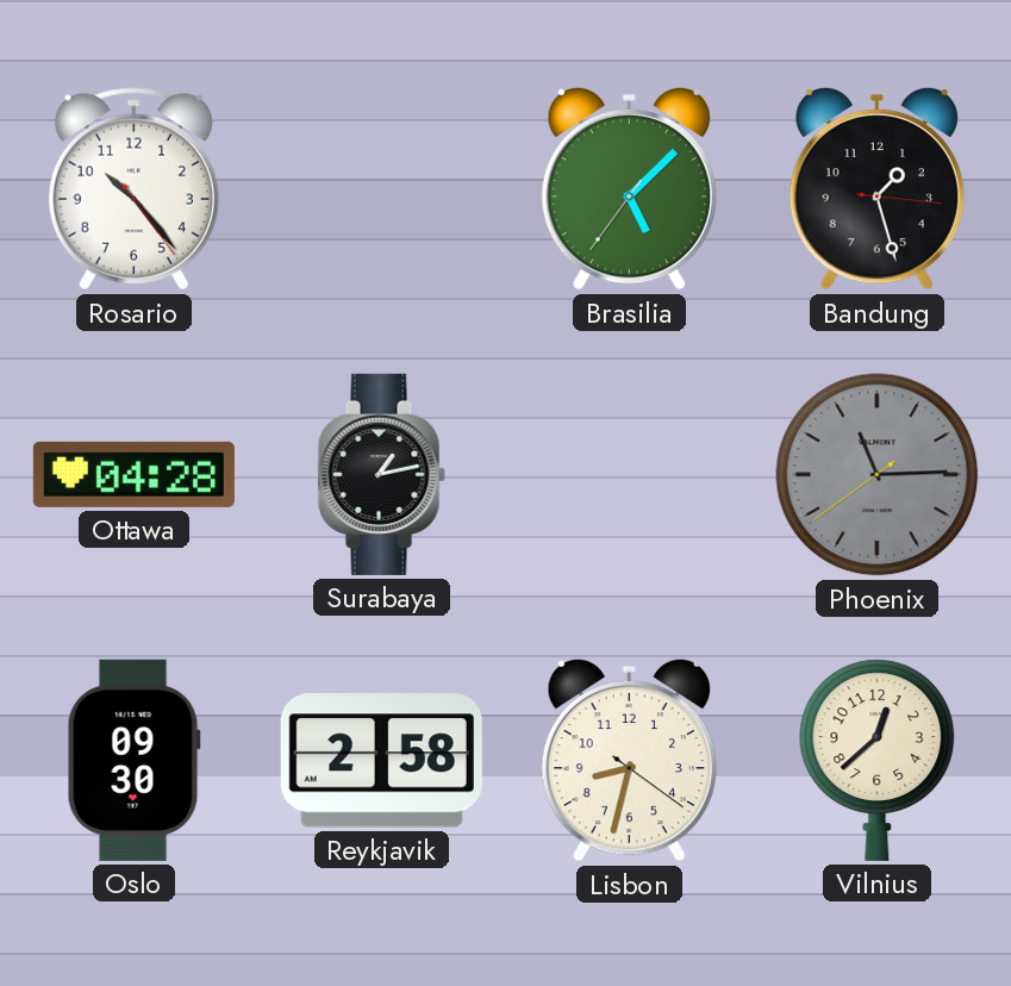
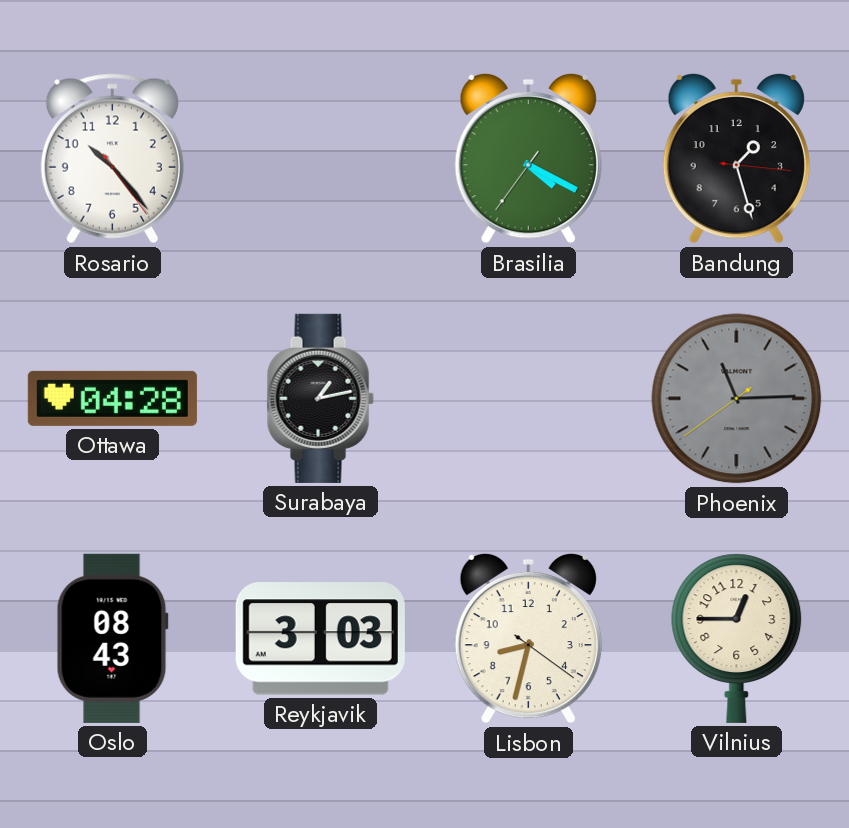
Brasilia: 5:07 -> 4:19 (528, 158)
Oslo: 09:30 -> 08:43 (112, 638)
Reykjavik: 2:58 -> 3:03 (320, 639)
Vilnius: 12:38 -> 12:45 (737, 638)
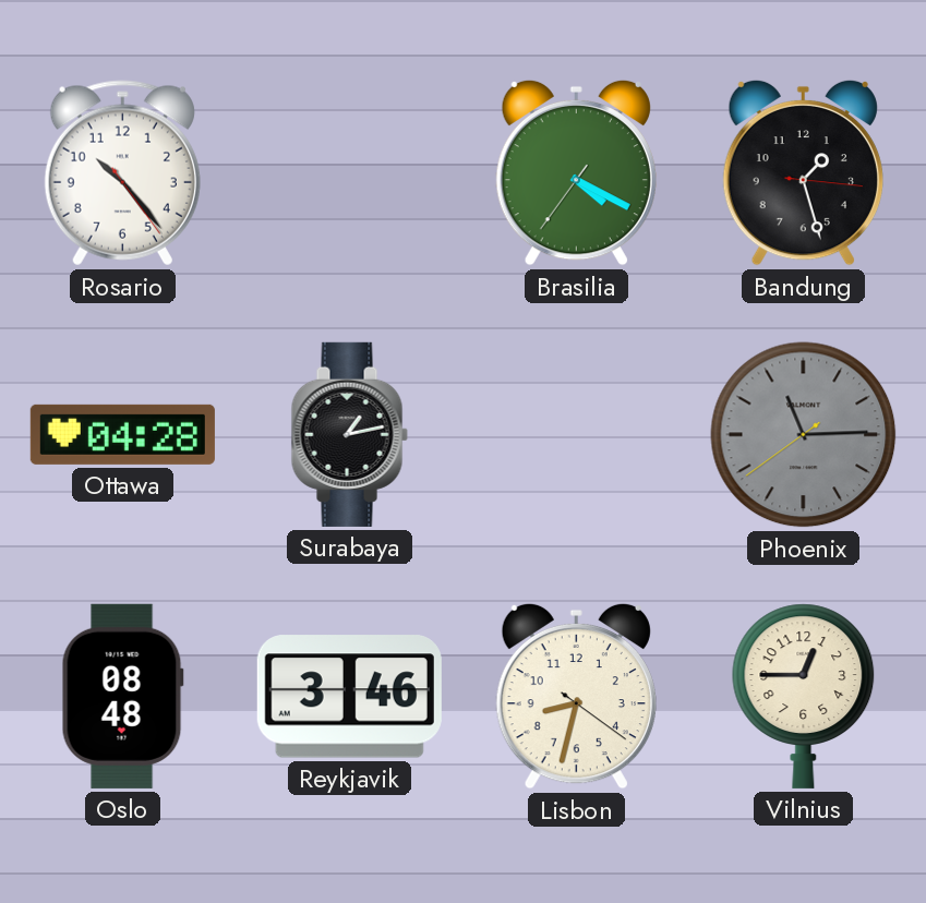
Oslo: 08:43 -> 08:48 (122, 696)
Reykjavik: 3:03 -> 3:46 (349, 697)
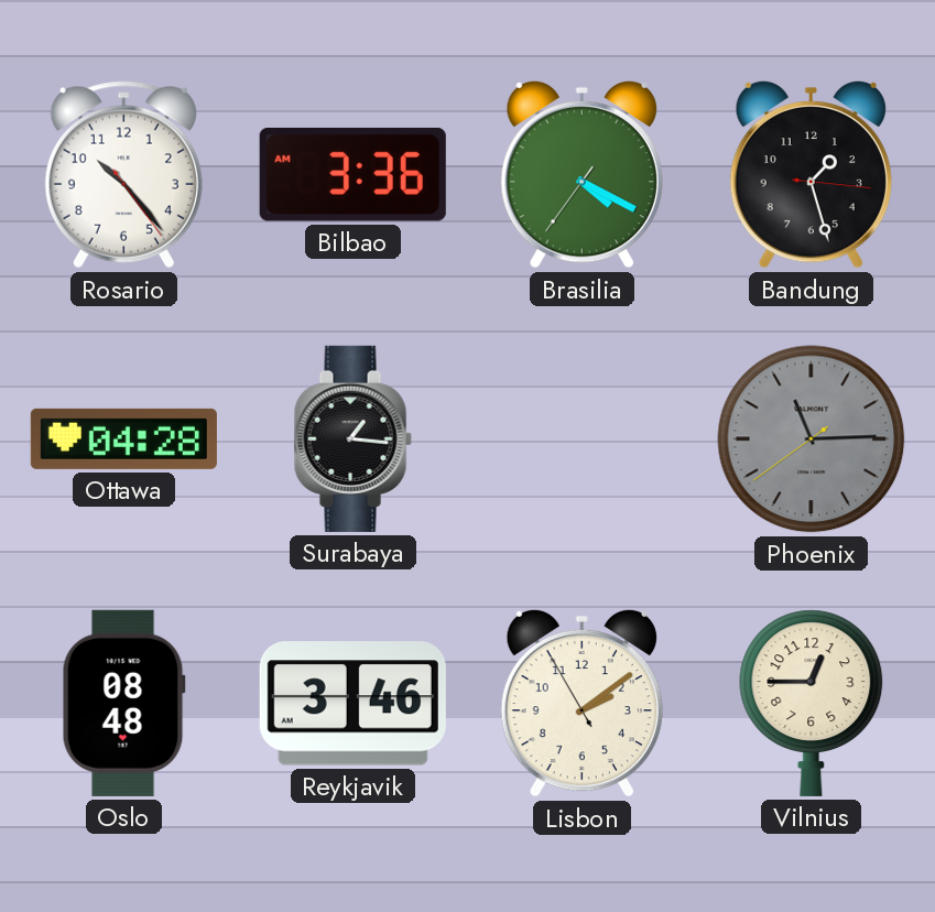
Bilbao: none -> 3:36 (352, 174)
Surabaya: 1:13 -> 1:16 (352, 438)
Lisbon: 8:32 -> 2:08 (581, 703)
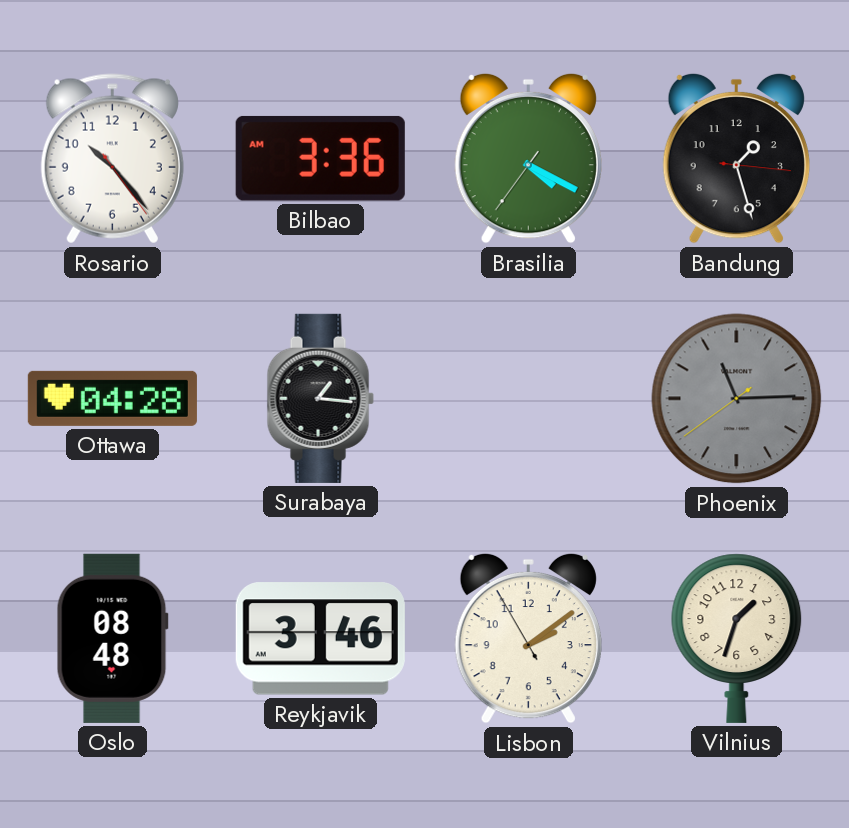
Vilnius: 12:45 -> 1:33 (737, 638)
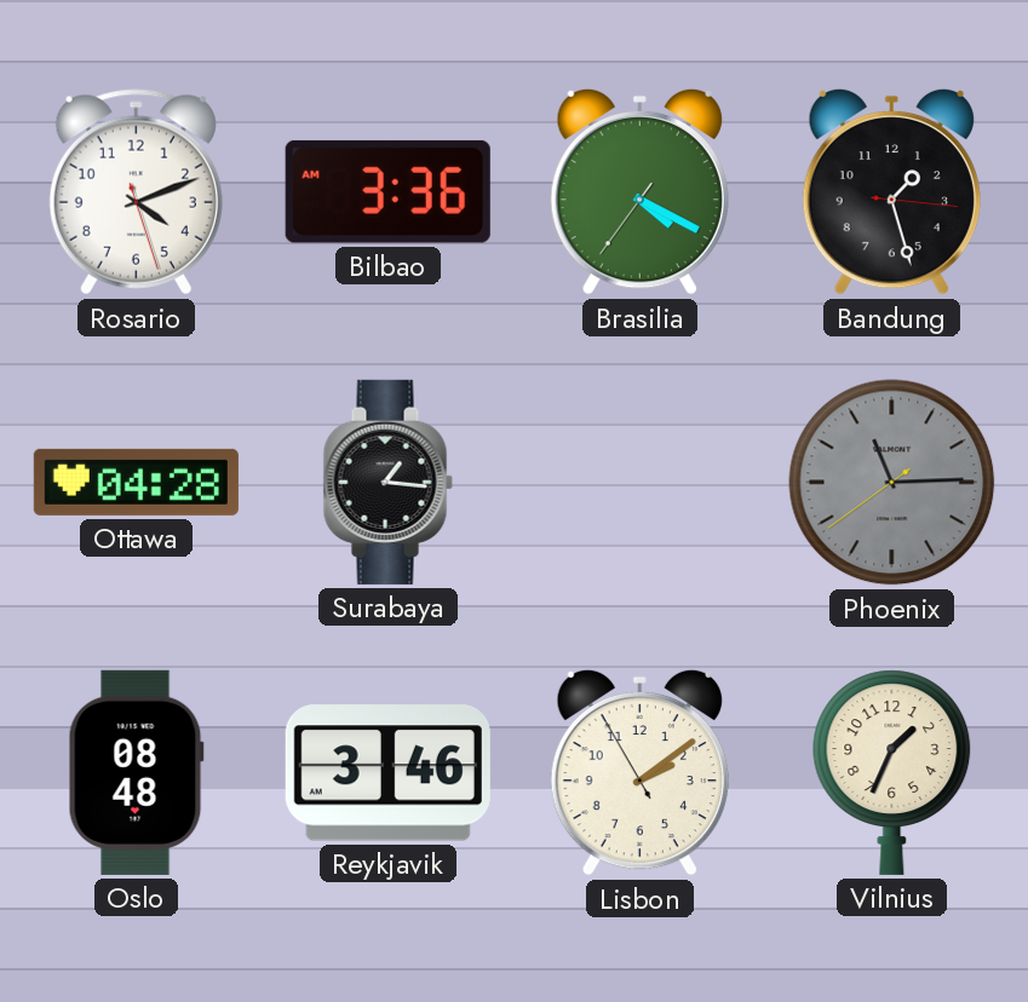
Rosario: 10:23 -> 4:11 (136, 192)
Vilnius: 1:33 -> 1:34 (892, 772)
